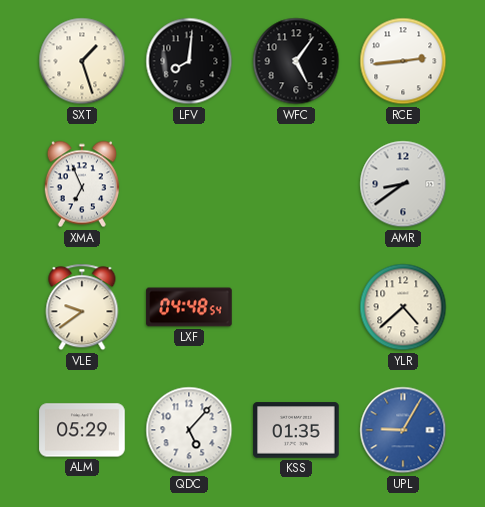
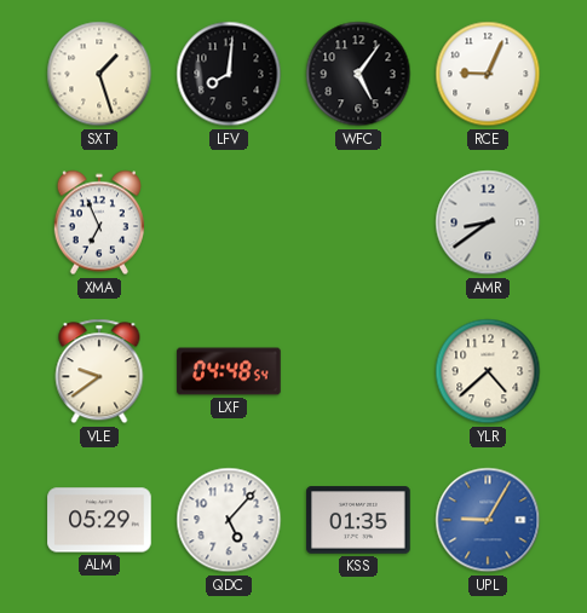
RCE: 2:44 -> 9:04 (488, 74)
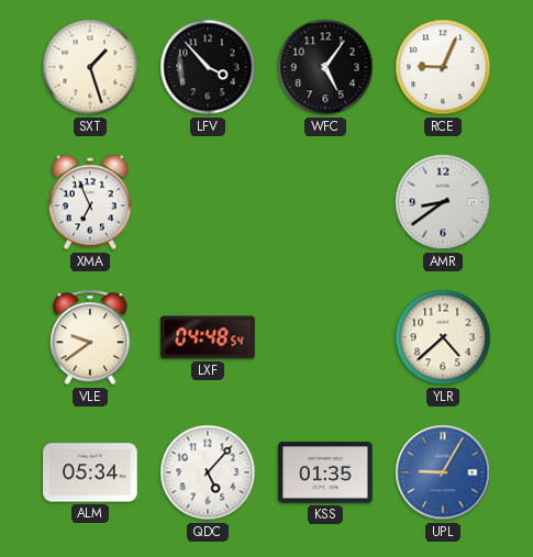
LFV: 8:01 -> 3:53 (208, 67)
ALM: 05:29 -> 05:34 (90, 472)
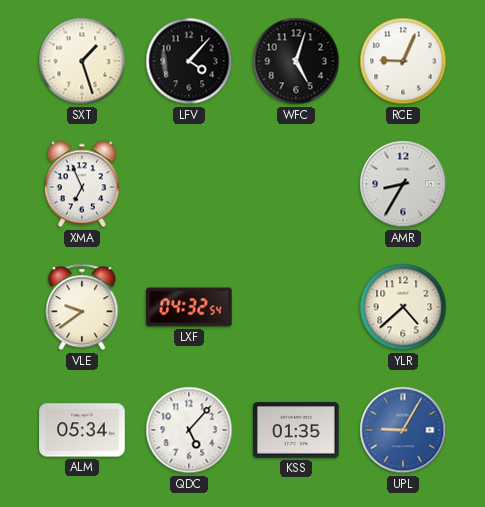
LFV: 3:53 -> 4:07 (189, 61)
WFC: 5:06 -> 5:03 (296, 61)
AMR: 8:39 -> 8:35 (403, 184)
LXF: 04:48 -> 04:32 (189, 307)
